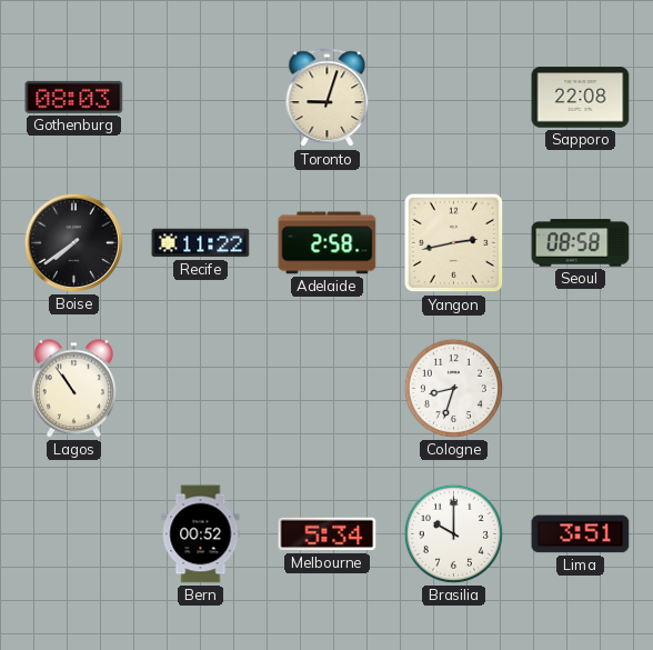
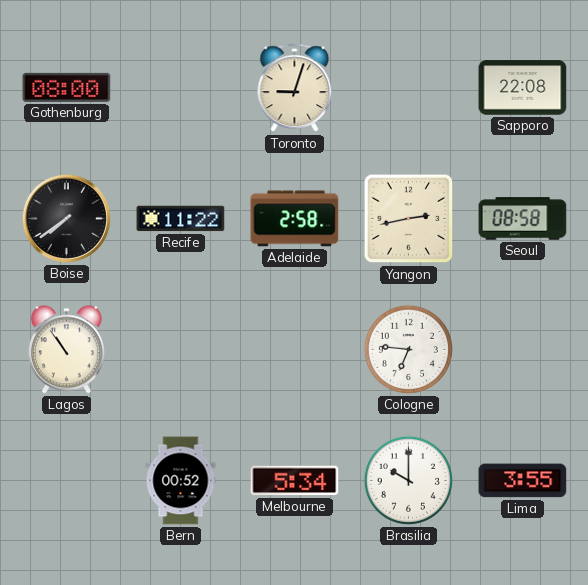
Gothenburg: 08:03 -> 08:00 (67, 87)
Cologne: 8:33 -> 6:46 (408, 349)
Lima: 3:51 -> 3:55 (523, 481)
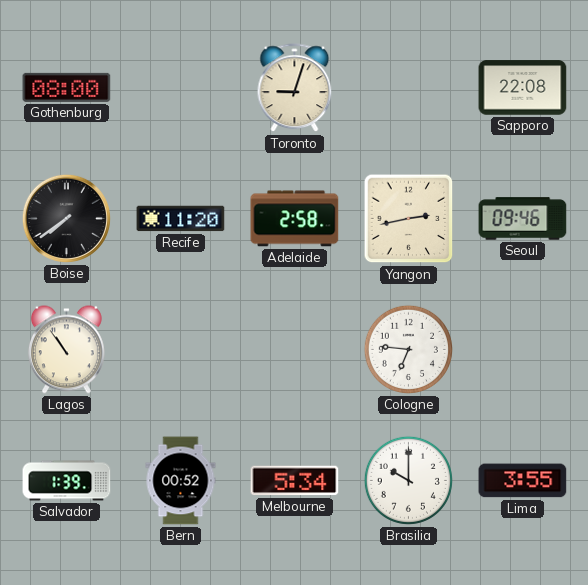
Recife: 11:22 -> 11:20 (181, 219)
Seoul: 08:58 -> 09:46 (523, 219)
Salvador: none -> 1:39 (67, 481)
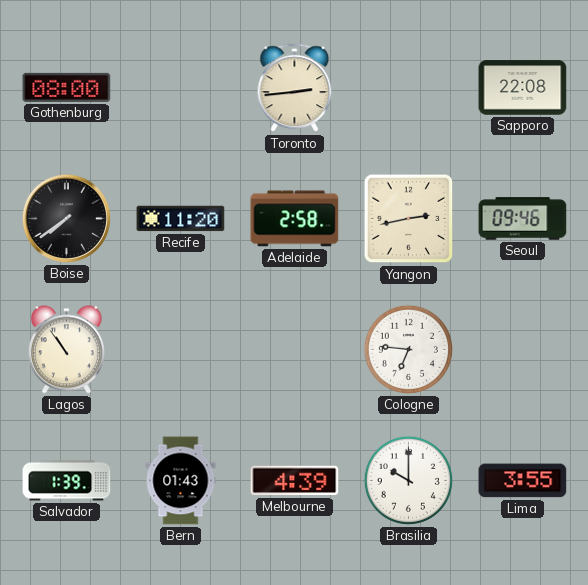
Toronto: 9:03 -> 2:44 (295, 88)
Bern: 00:52 -> 01:43 (181, 481)
Melbourne: 5:34 -> 4:39 (295, 481)
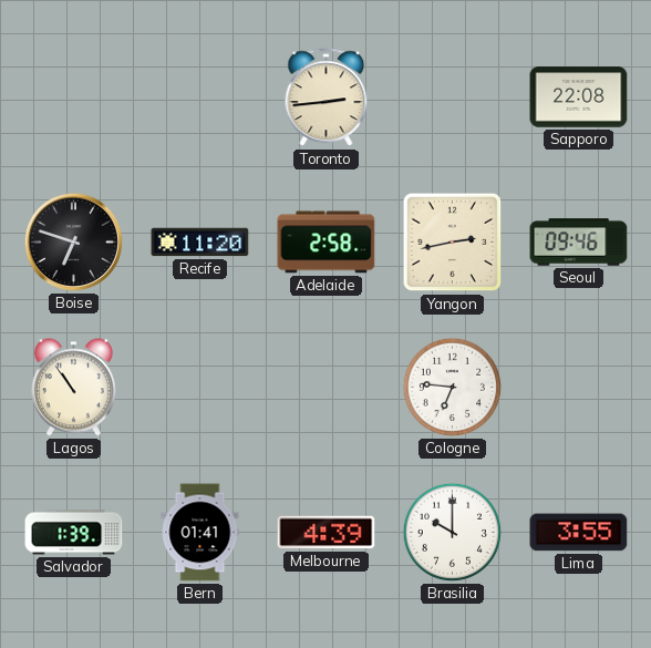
Gothenburg: 08:00 -> none (67, 87)
Boise: 7:39 -> 6:48 (73, 241)
Bern: 01:43 -> 01:41 (200, 533)
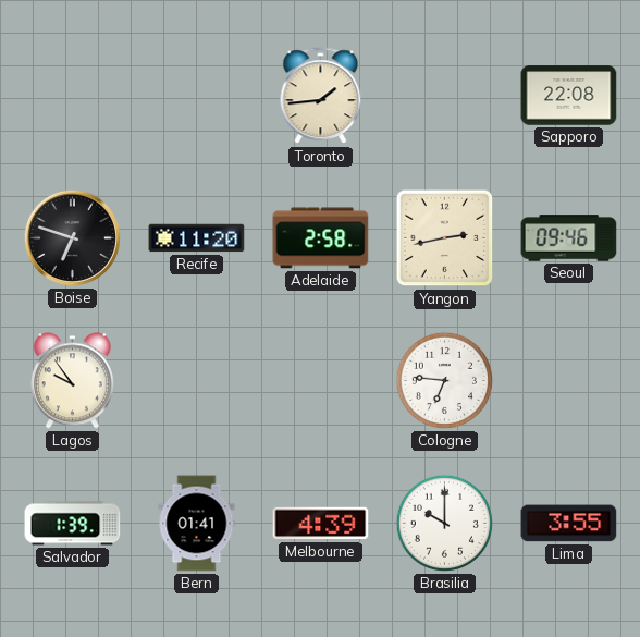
Toronto: 2:44 -> 1:44 (321, 96)
Lagos: 10:54 -> 9:54 (72, 381)
